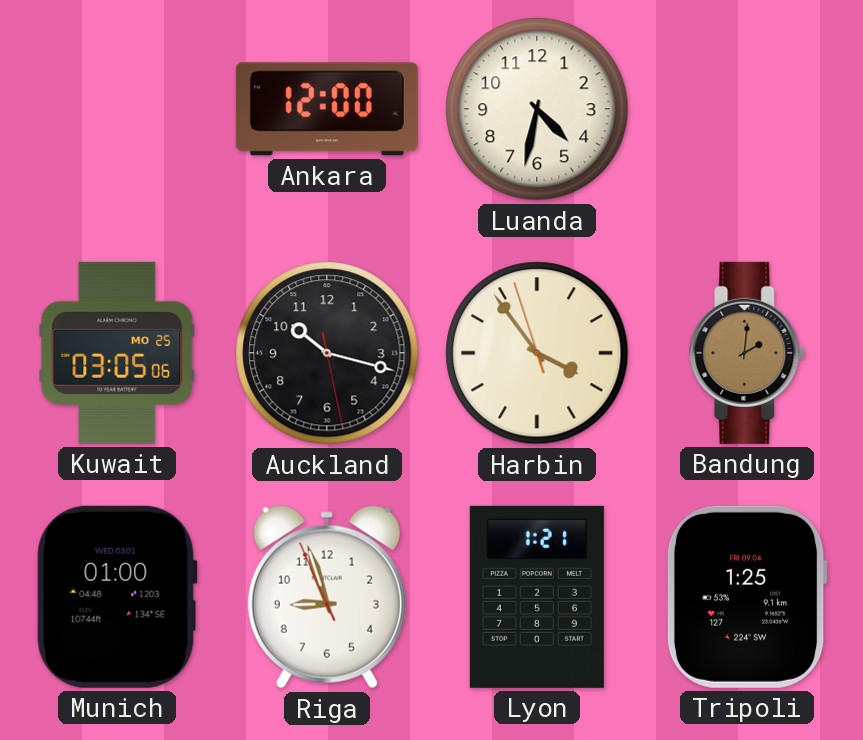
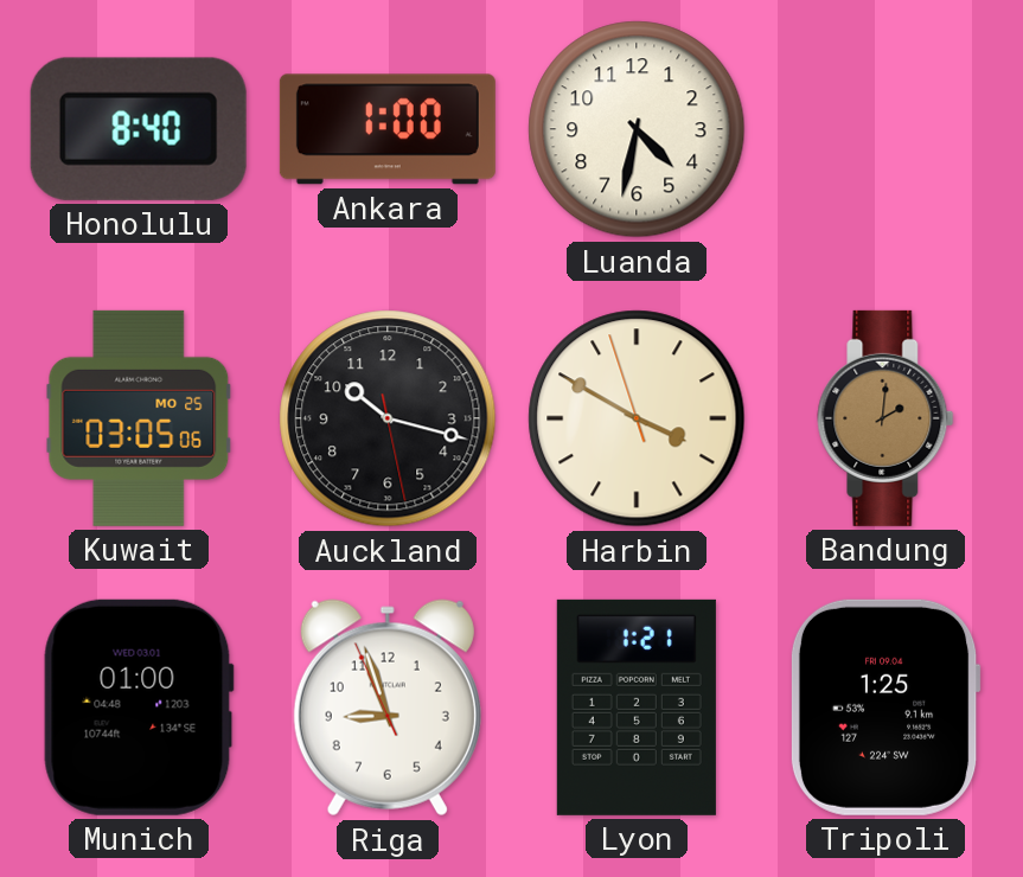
Honolulu: none -> 8:40 (139, 129)
Ankara: 12:00 -> 1:00 (388, 129)
Harbin: 3:53 -> 3:49 (637, 418)
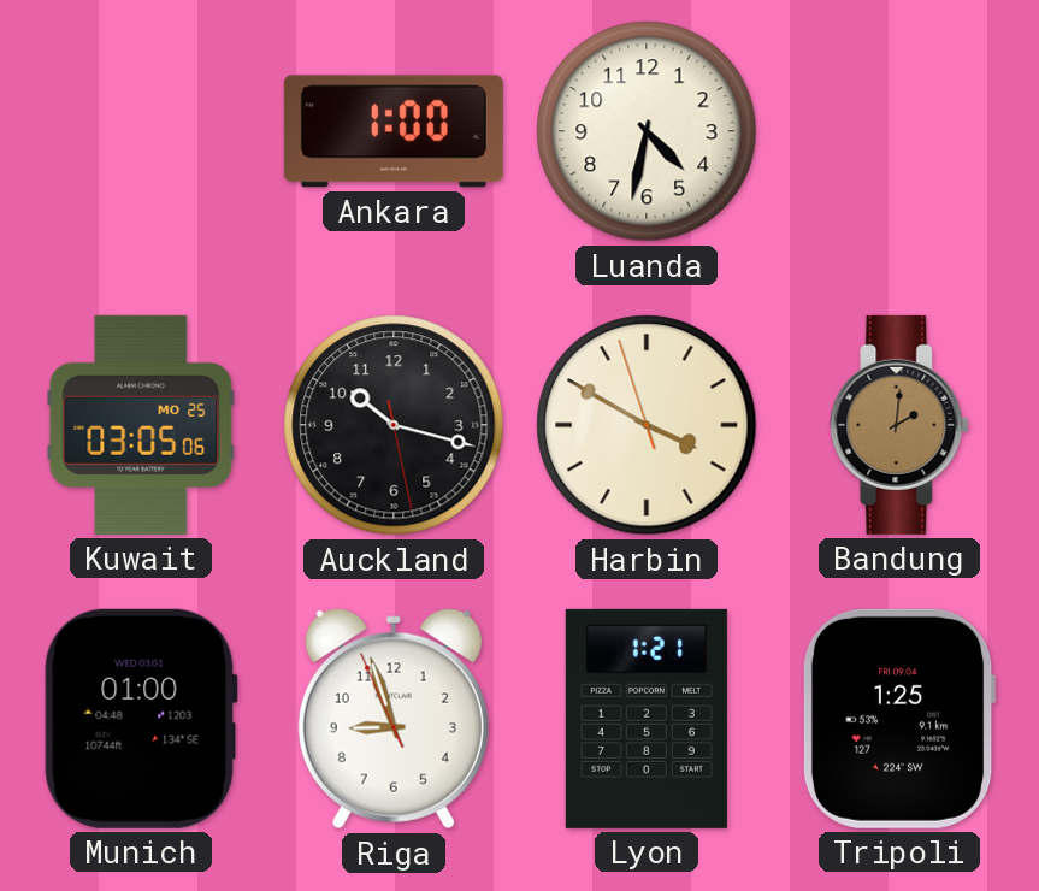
Honolulu: 8:40 -> none (139, 129)
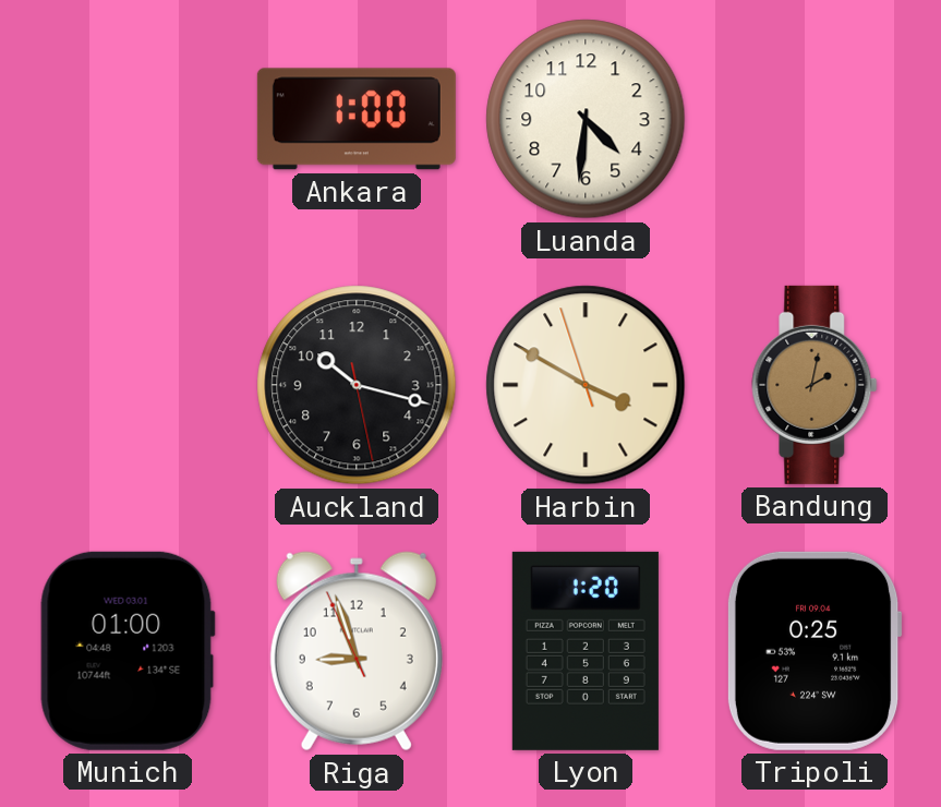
Luanda: 4:32 -> 4:31 (586, 119)
Kuwait: 03:05 -> none (141, 425)
Bandung: 2:01 -> 2:02 (815, 385)
Lyon: 1:21 -> 1:20 (586, 651)
Tripoli: 1:25 -> 0:25 (815, 651)
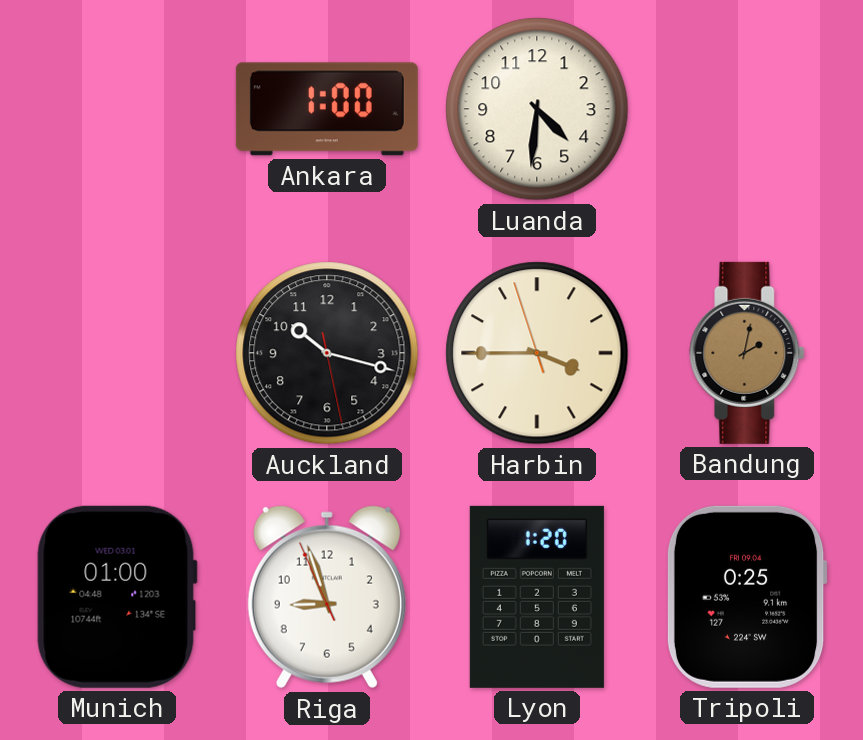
Harbin: 3:49 -> 3:44 (537, 353)
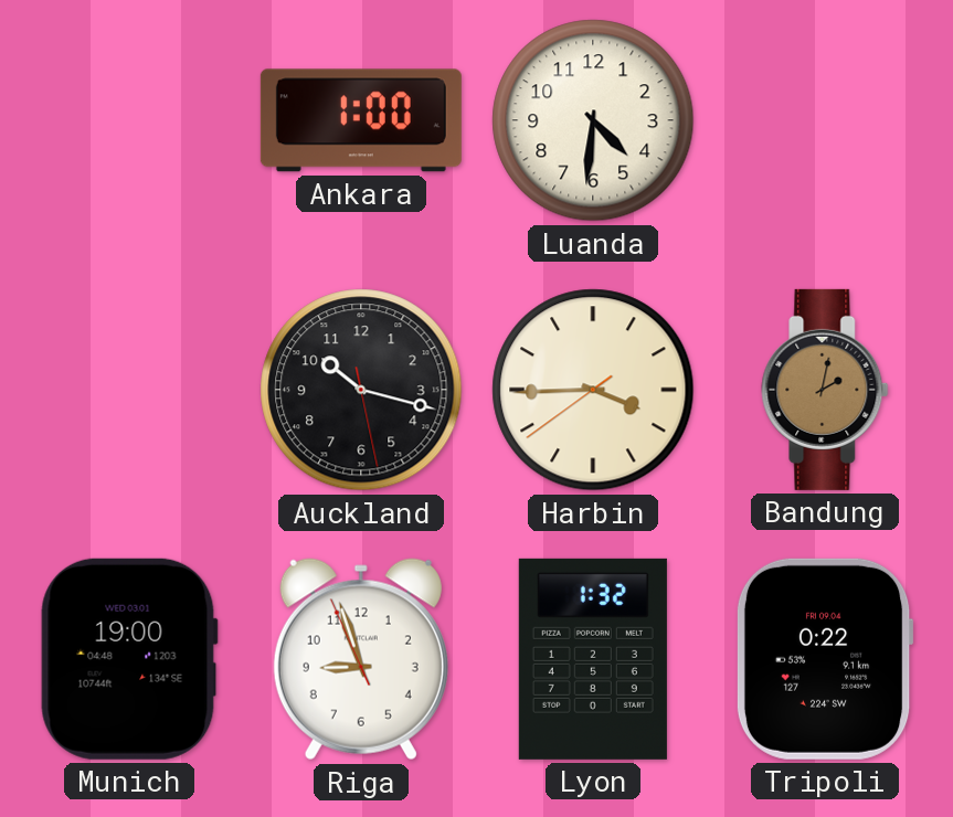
Harbin: 3:44:57 -> 3:44:39 (593, 390)
Munich: 01:00 -> 19:00 (129, 659)
Lyon: 1:20 -> 1:32 (593, 659)
Tripoli: 0:25 -> 0:22 (825, 659)
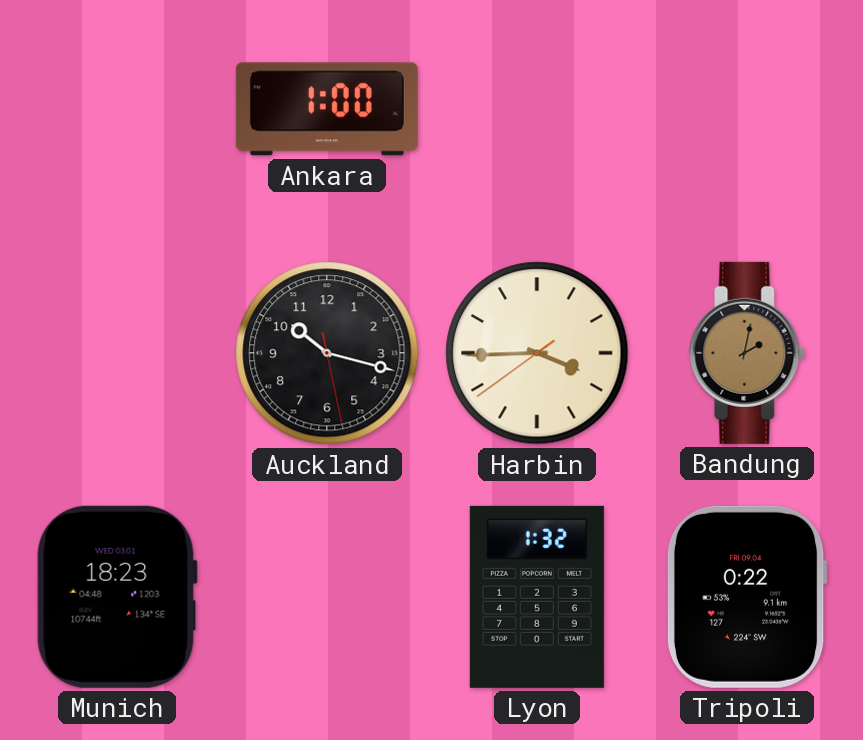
Luanda: 4:31 -> none (593, 120)
Munich: 19:00 -> 18:23 (117, 597)
Riga: 8:56 -> none (361, 659)
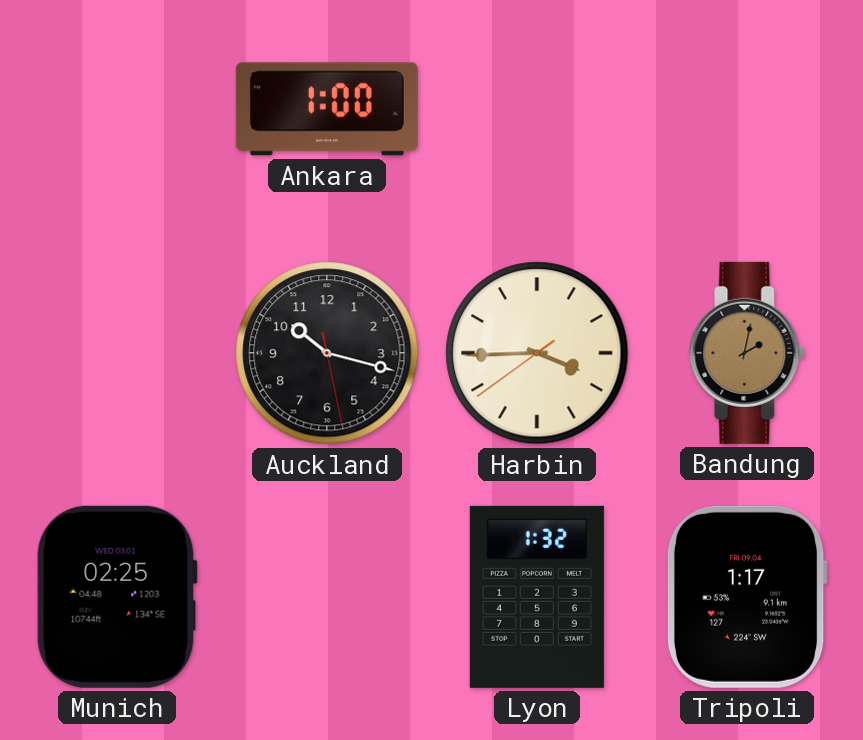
Munich: 18:23 -> 02:25 (117, 597)
Tripoli: 0:22 -> 1:17 (747, 597)
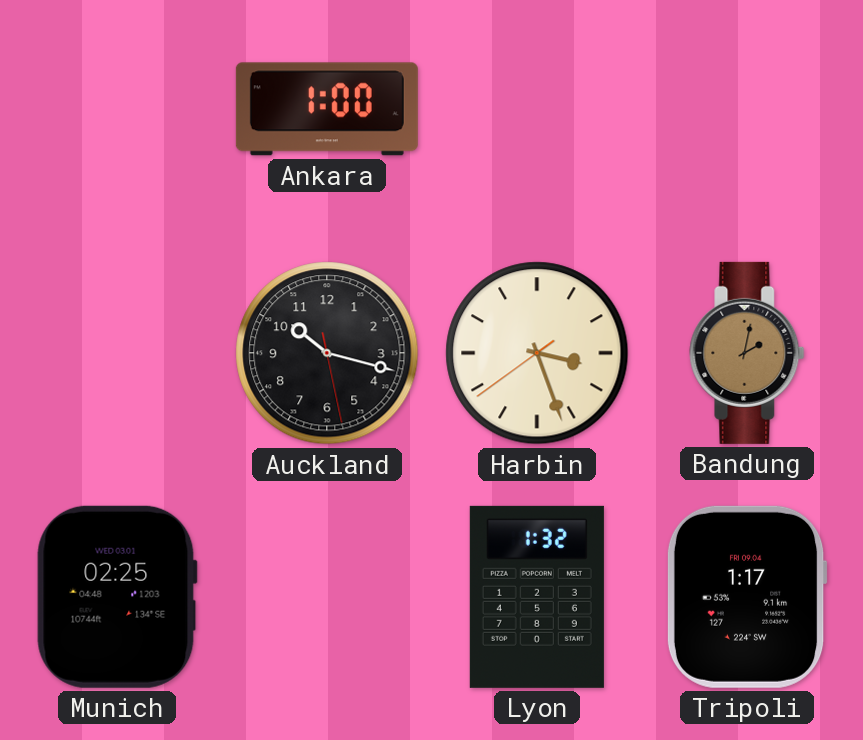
Harbin: 3:44 -> 3:26 (537, 353)
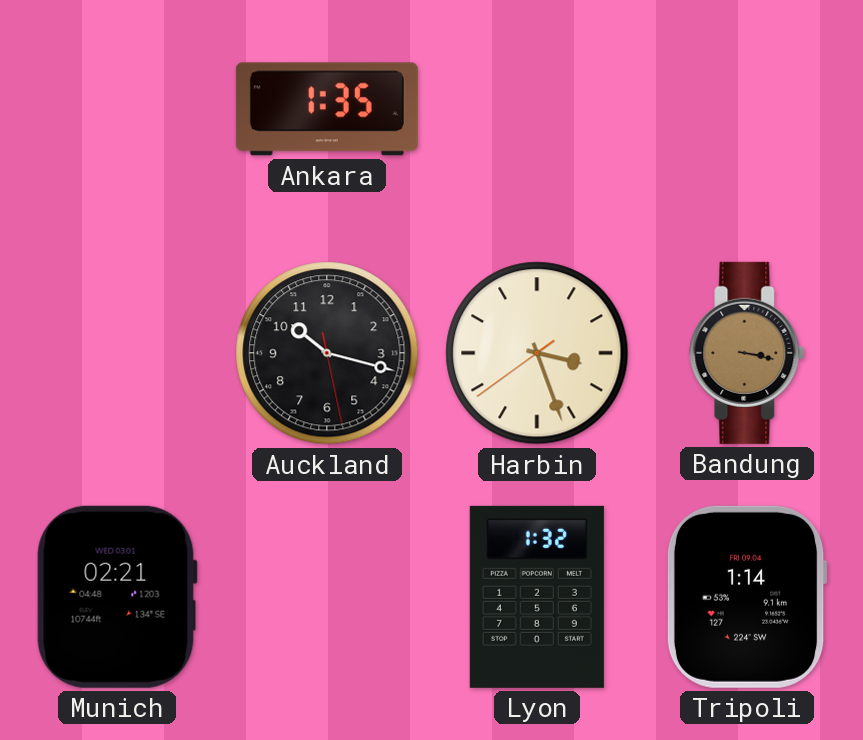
Ankara: 1:00 -> 1:35 (327, 109)
Bandung: 2:02 -> 3:17 (747, 353)
Munich: 02:25 -> 02:21 (117, 597)
Tripoli: 1:17 -> 1:14 (747, 597)
